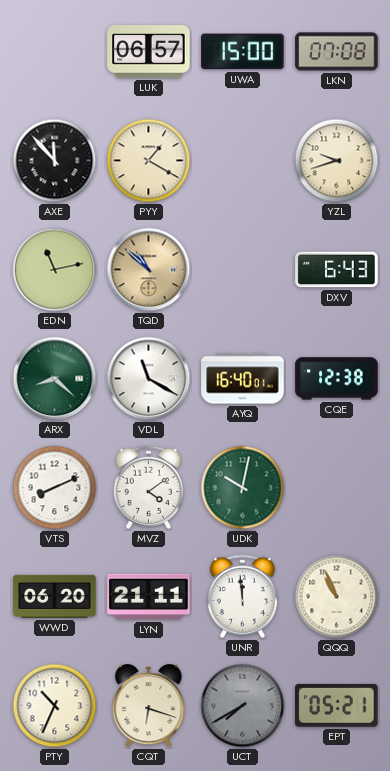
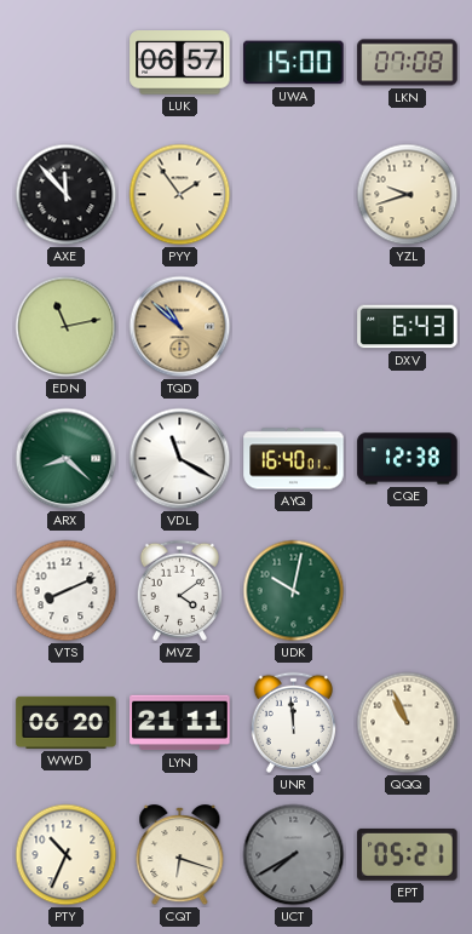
PYY: 1:20 -> 1:54 (180, 195)
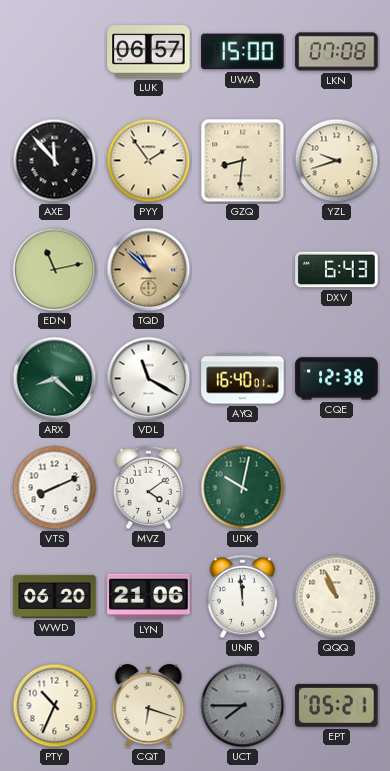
GZQ: none -> 8:31 (243, 161)
LYN: 21:11 -> 21:06 (149, 597)
UCT: 7:40 -> 7:45 (243, 706)
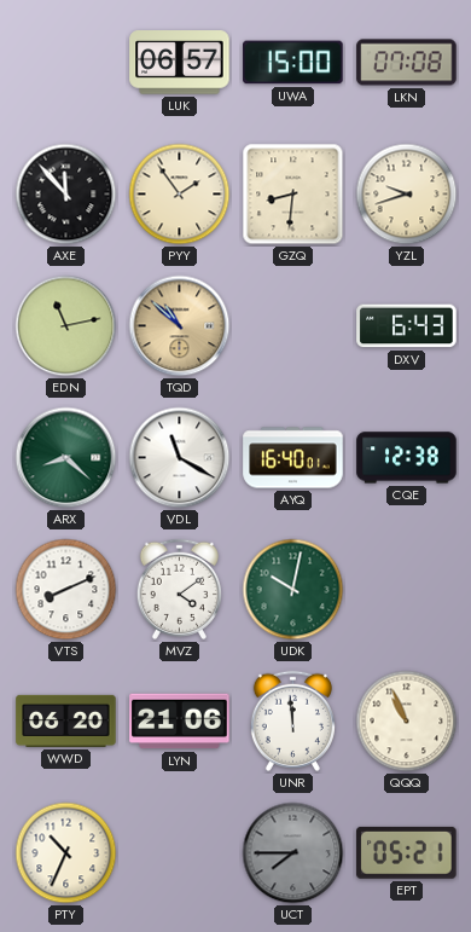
CQT: 6:18 -> none (149, 706)
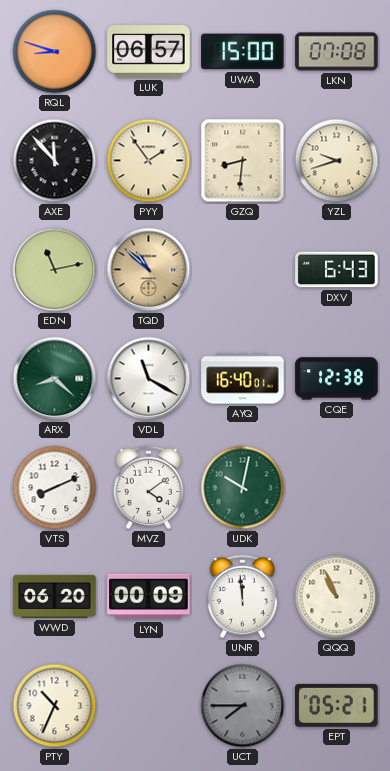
RQL: none -> 8:48 (55, 52)
LYN: 21:06 -> 00:09 (149, 597)
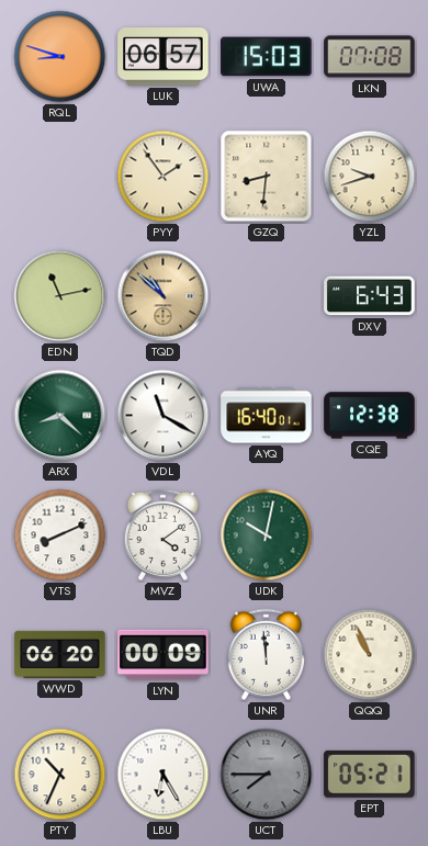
UWA: 15:00 -> 15:03 (267, 57)
AXE: 11:53 -> none (55, 161)
LBU: none -> 6:25 (164, 775)
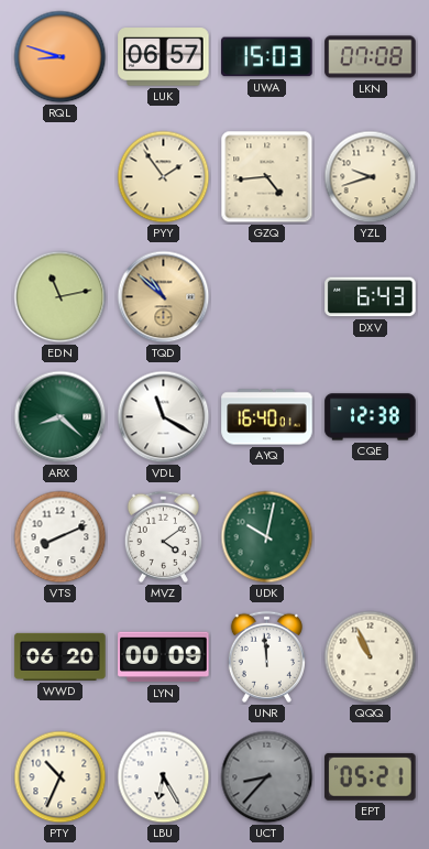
GZQ: 8:31 -> 4:44 (267, 177)
UCT: 7:45 -> 8:37 (267, 777)
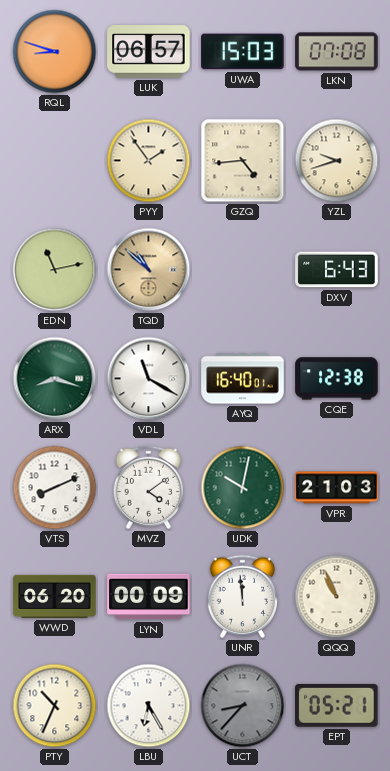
ARX: 8:22 -> 8:18 (55, 379)
VPR: none -> 21:03 (337, 488)
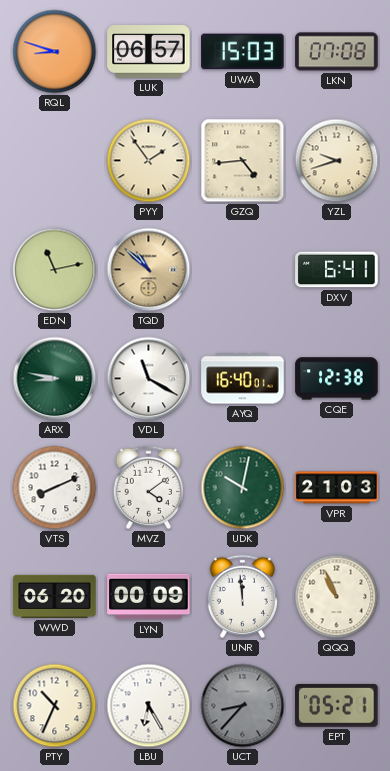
DXV: 6:43 -> 6:41 (337, 270)
ARX: 8:18 -> 8:47 (55, 379)
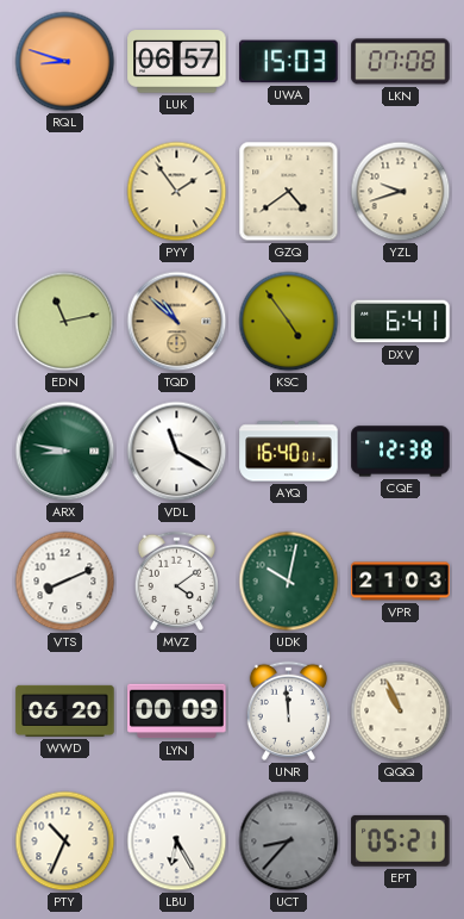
GZQ: 4:44 -> 4:39 (289, 192)
KSC: none -> 4:54 (289, 322)
